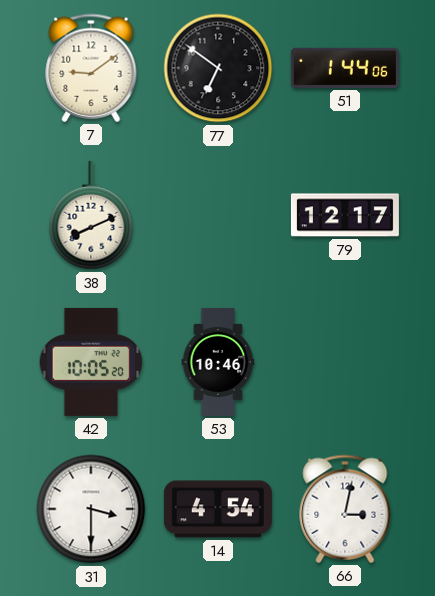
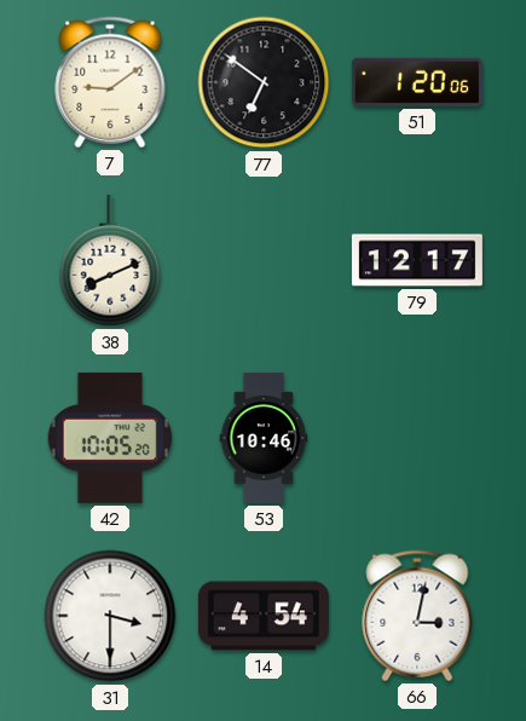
51: 1:44 -> 1:20 (417, 82)
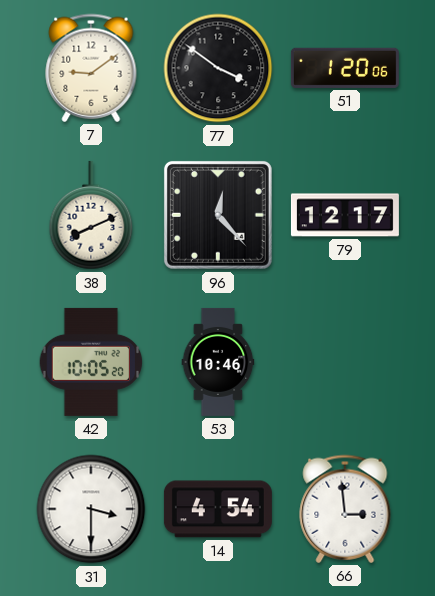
77: 6:51 -> 3:51 (218, 68)
96: none -> 12:23 (218, 215)
66: 3:02 -> 2:59 (345, 509)
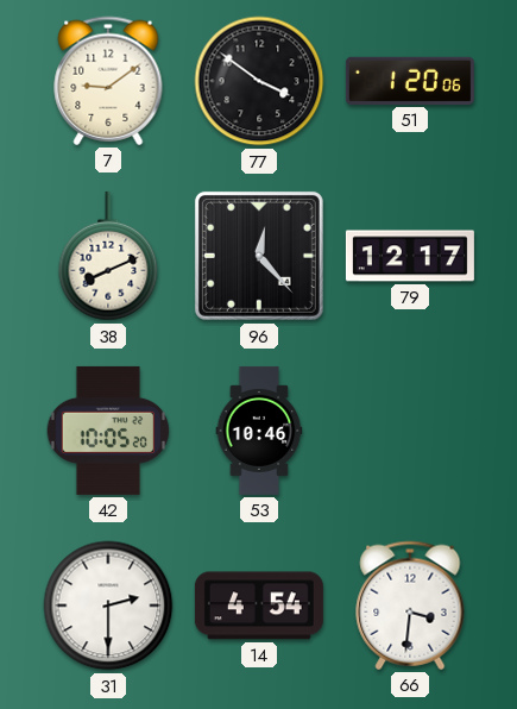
31: 3:30 -> 2:30 (108, 606)
66: 2:59 -> 3:31 (410, 606)
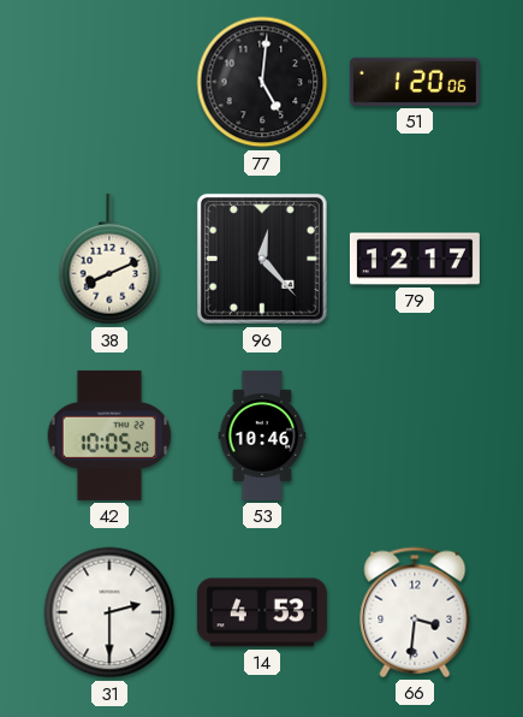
7: 9:09 -> none (108, 81)
77: 3:51 -> 5:01 (262, 82)
14: 4:54 -> 4:53 (262, 612)
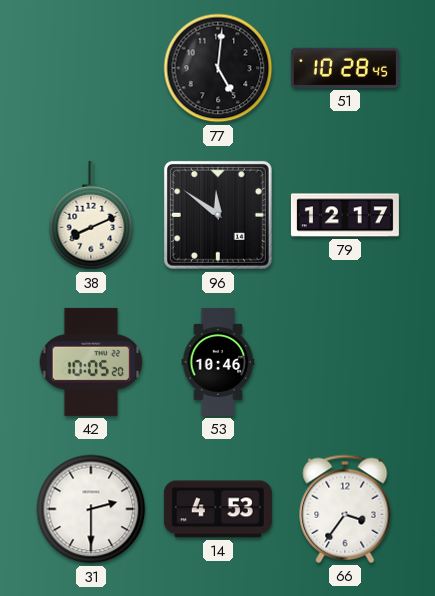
51: 1:20 -> 10:28 (345, 68)
96: 12:23 -> 11:51 (218, 215)
66: 3:31 -> 3:36 (345, 509)
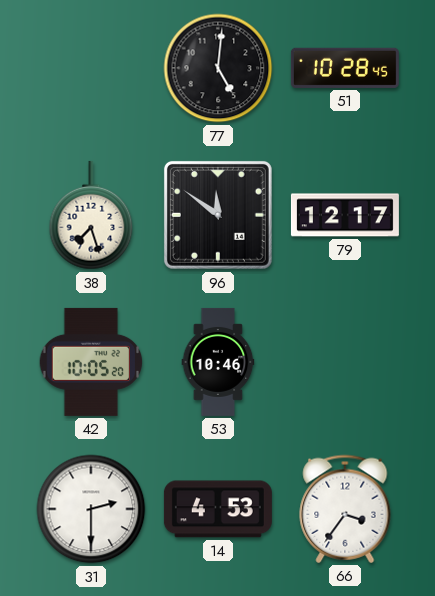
38: 8:11 -> 7:27 (91, 215)
